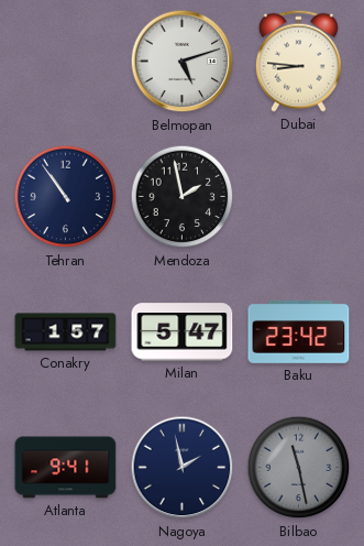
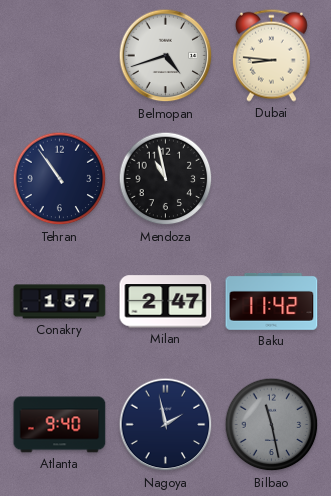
Belmopan: 5:12 -> 4:42 (166, 56)
Mendoza: 1:58 -> 10:58 (166, 179)
Milan: 5:47 -> 2:47 (166, 302)
Baku: 23:42 -> 11:42 (272, 302)
Atlanta: 9:41 -> 9:40 (60, 425)
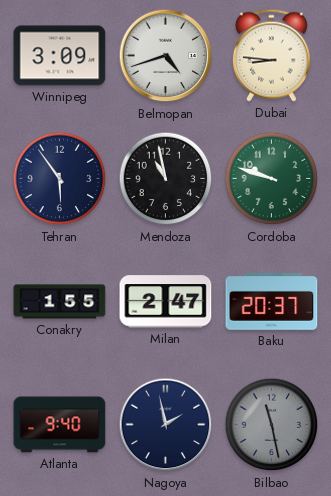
Winnipeg: none -> 3:09 (60, 56)
Tehran: 10:54 -> 5:54 (60, 179)
Cordoba: none -> 9:48 (272, 179)
Conakry: 1:57 -> 1:55 (60, 302)
Baku: 11:42 -> 20:37 (272, 302)
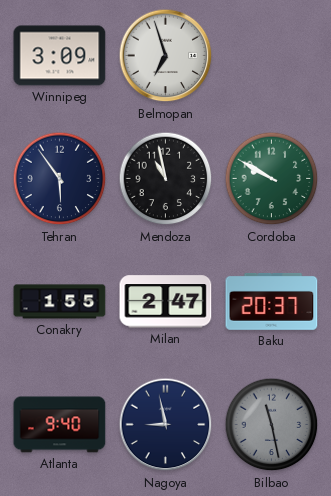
Belmopan: 4:42 -> 6:57 (166, 56)
Dubai: 8:46 -> none (271, 55)
Cordoba: 9:48 -> 9:50 (272, 179)
Nagoya: 1:58 -> 8:58 (166, 425)
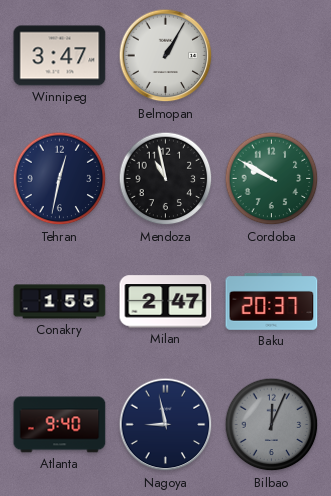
Winnipeg: 3:09 -> 3:47 (60, 56)
Belmopan: 6:57 -> 1:05 (166, 56)
Tehran: 5:54 -> 12:32 (60, 179)
Bilbao: 11:28 -> 12:04 (272, 425)
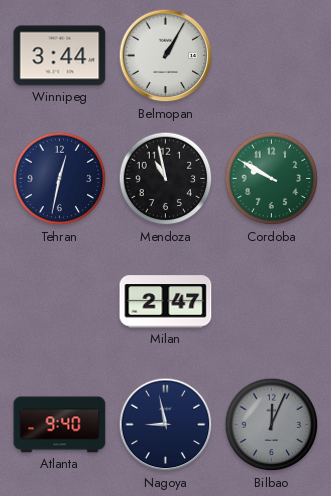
Winnipeg: 3:47 -> 3:44 (60, 56)
Conakry: 1:55 -> none (60, 302)
Baku: 20:37 -> none (272, 302)
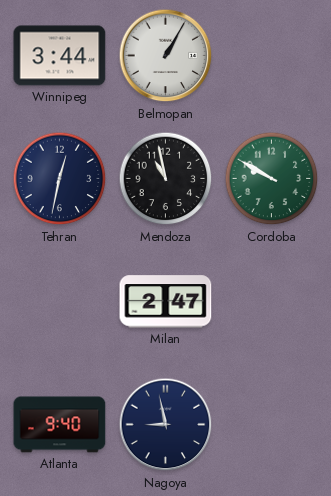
Bilbao: 12:04 -> none (272, 425)
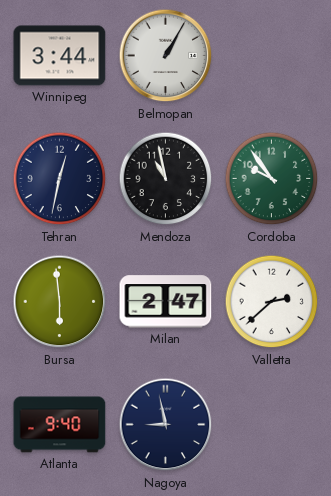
Cordoba: 9:50 -> 9:54 (272, 179)
Bursa: none -> 5:59 (60, 302)
Valletta: none -> 2:38 (272, 302)
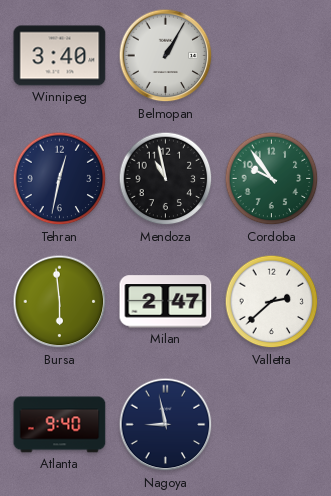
Winnipeg: 3:44 -> 3:40 (60, 56)
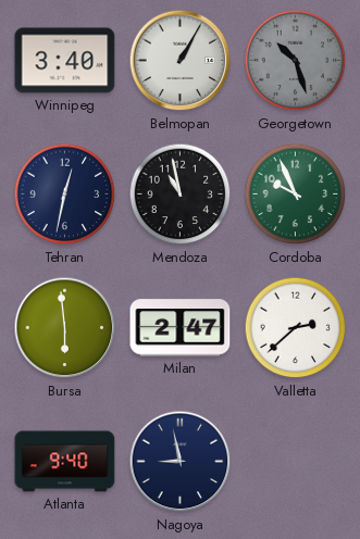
Georgetown: none -> 10:27 (296, 61)
Cordoba: 9:54 -> 9:56 (296, 195)
